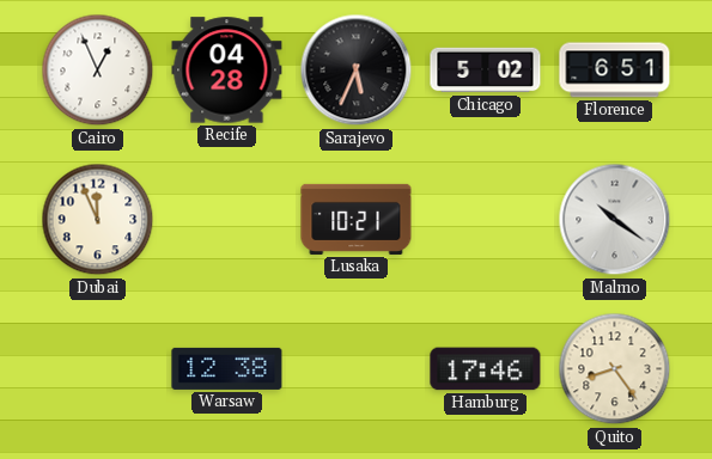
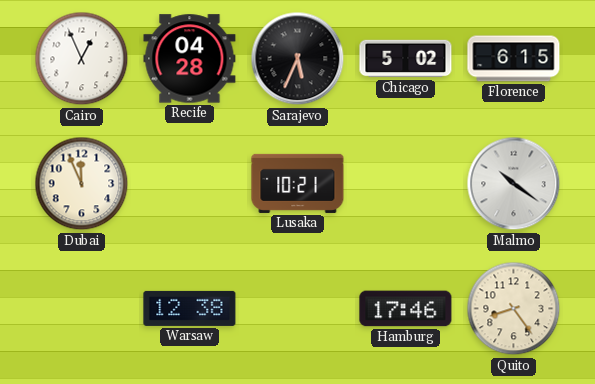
Florence: 6:51 -> 6:15 (514, 59)
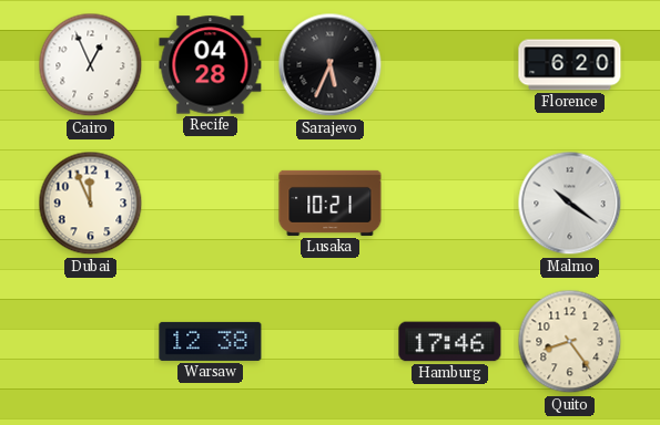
Chicago: 5:02 -> none (406, 59)
Florence: 6:15 -> 6:20 (570, 65)
